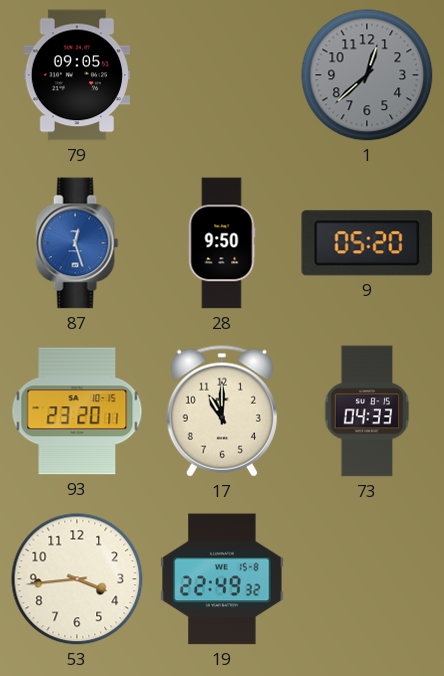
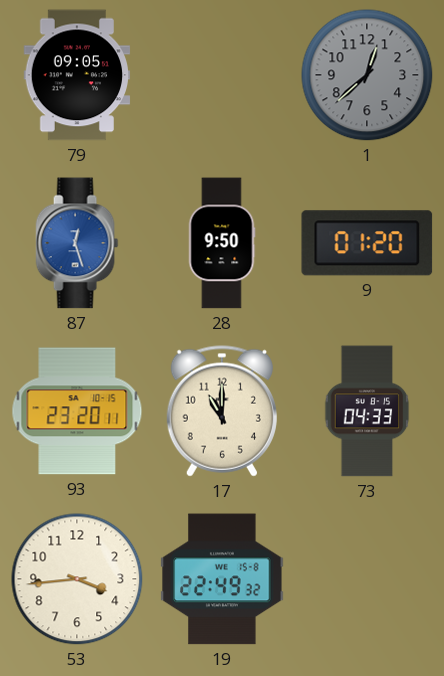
9: 05:20 -> 01:20 (367, 243)
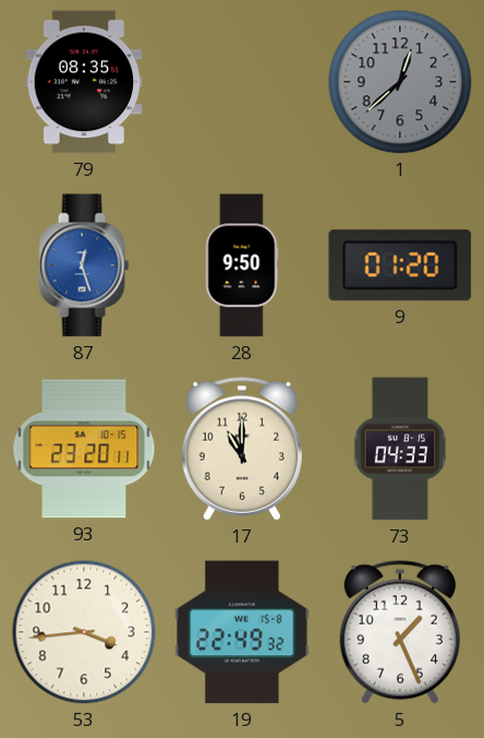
79: 09:05 -> 08:35 (84, 82)
5: none -> 1:26 (400, 632)
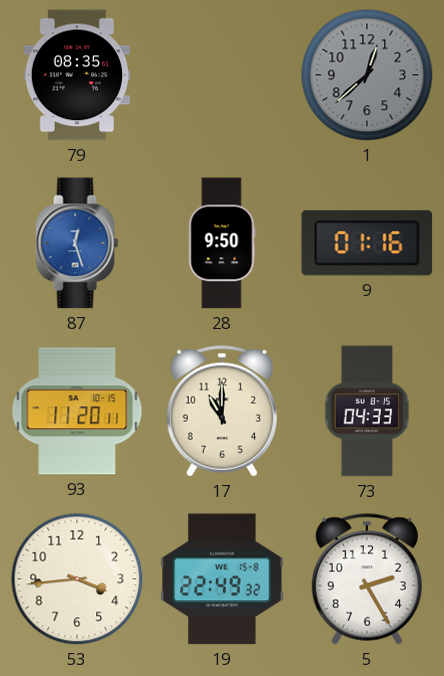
9: 01:20 -> 01:16 (367, 243)
93: 23:20 -> 11:20 (77, 411)
5: 1:26 -> 2:25 (367, 579)
